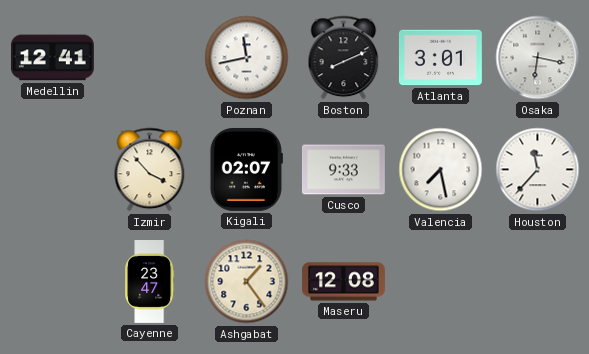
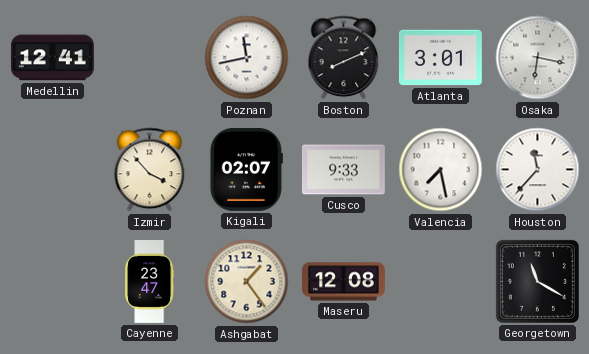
Georgetown: none -> 11:20 (537, 281)
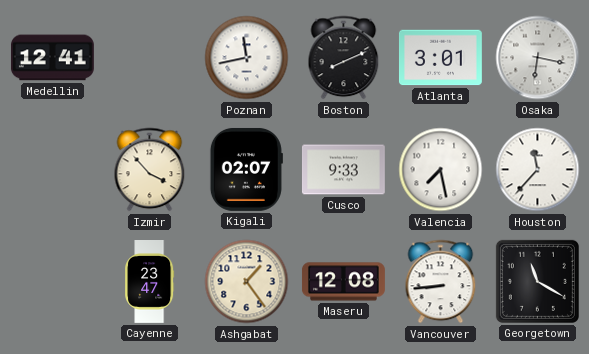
Vancouver: none -> 8:44 (441, 282)
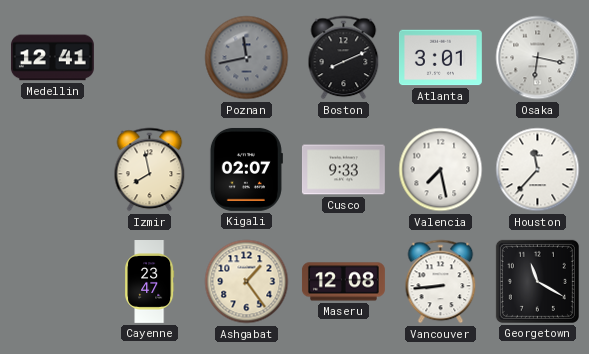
Poznan dial: white -> grey (247, 58)
Izmir: 3:53 -> 7:58 (150, 170)
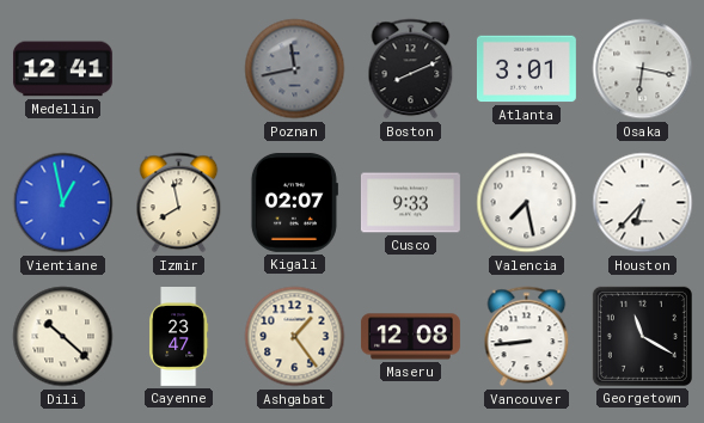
Vientiane: none -> 12:58 (63, 203)
Houston: 11:37 -> 6:37 (643, 203)
Dili: none -> 10:22 (63, 337)
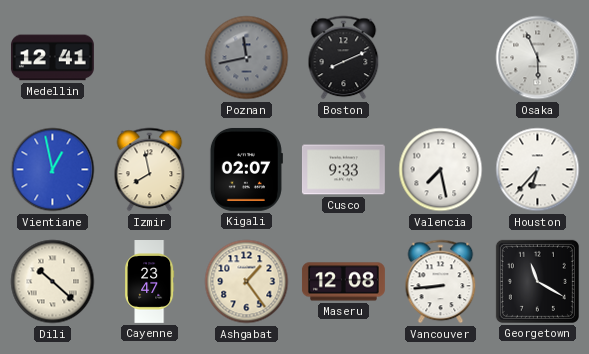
Atlanta: 3:01 -> none (526, 69)
Osaka: 6:17 -> 5:56 (538, 58)
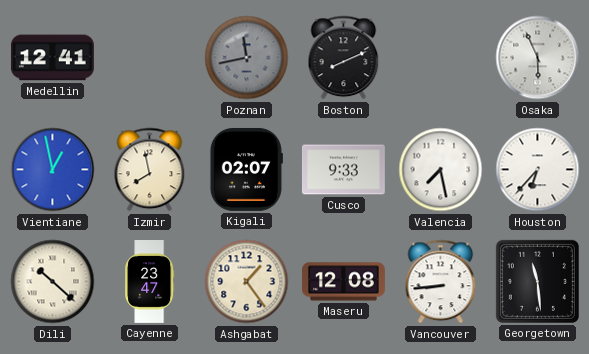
Georgetown: 11:20 -> 11:29 (537, 281)
